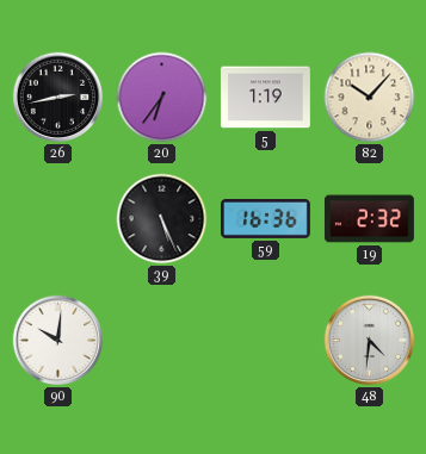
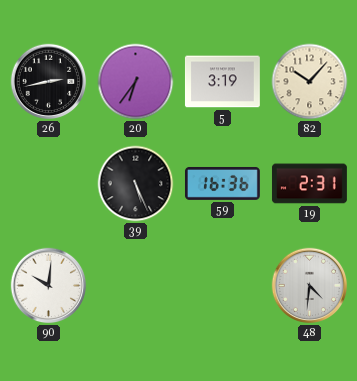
5: 1:19 -> 3:19 (222, 82)
19: 2:32 -> 2:31 (309, 184)
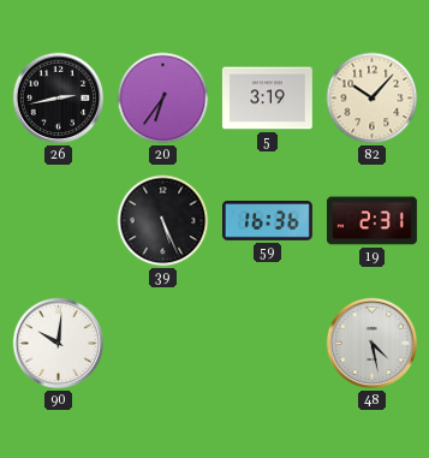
48: 4:31 -> 4:28 (373, 344)
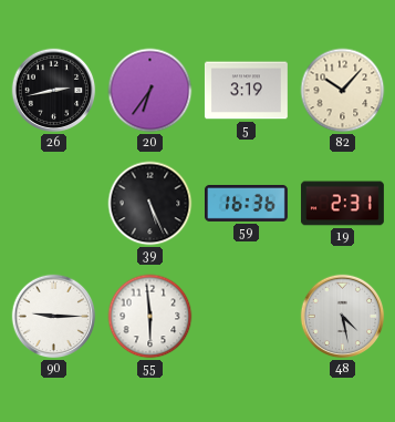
90: 10:01 -> 9:15 (54, 317)
55: none -> 5:59 (150, 317)
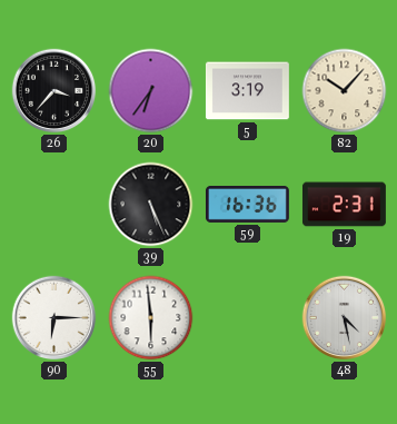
26: 2:43 -> 3:37 (54, 91)
90: 9:15 -> 6:15 (54, 318)
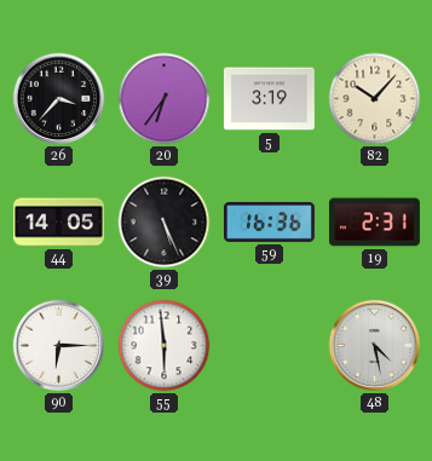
44: none -> 14:05 (59, 223)
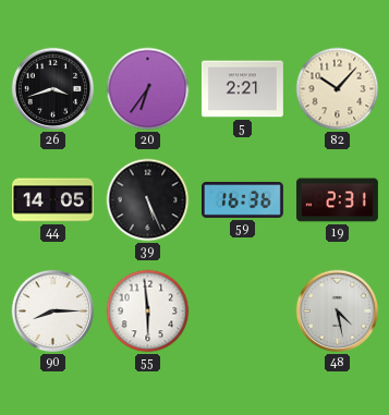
26: 3:37 -> 3:42 (53, 89)
5: 3:19 -> 2:21 (242, 89)
90: 6:15 -> 8:15 (53, 312)
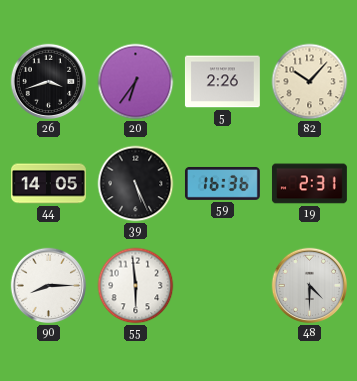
5: 2:21 -> 2:26 (222, 82)
48: 4:28 -> 4:30 (310, 286)
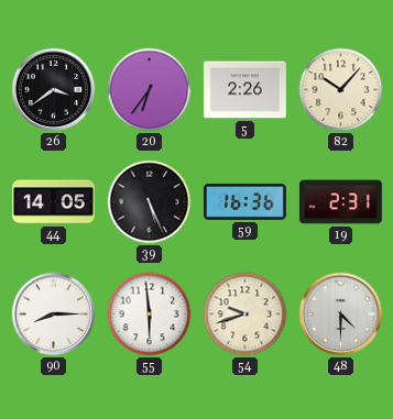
26: 3:42 -> 3:39 (54, 90)
54: none -> 9:42 (245, 315)
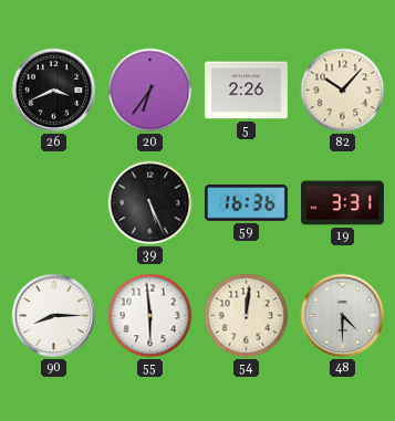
26: 3:39 -> 3:41 (54, 91)
44: 14:05 -> none (54, 202)
19: 2:31 -> 3:31 (342, 203)
54: 9:42 -> 12:01 (247, 316)
